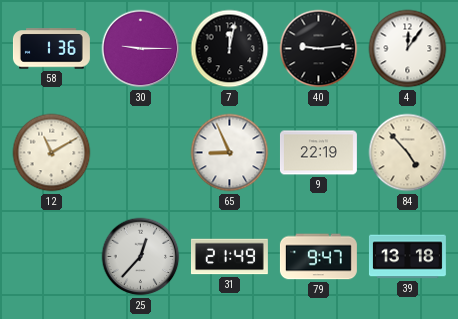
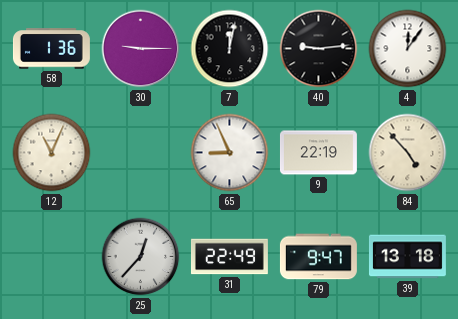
12: 11:10 -> 11:04 (52, 153)
31: 21:49 -> 22:49 (229, 257)
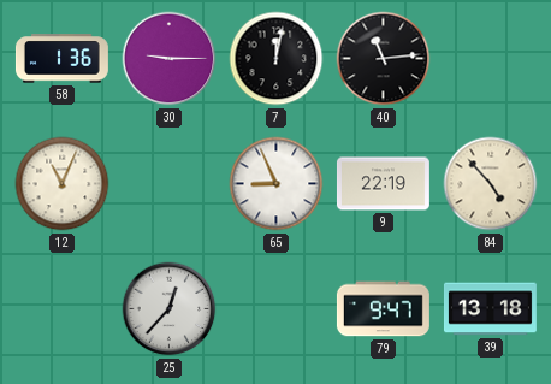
40: 9:14 -> 11:14 (384, 59)
4: 12:06 -> none (408, 49)
31: 22:49 -> none (229, 257)
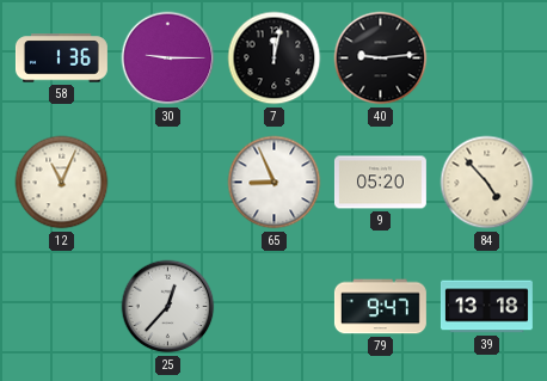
40: 11:14 -> 9:14 (381, 59)
9: 22:19 -> 05:20 (380, 183)
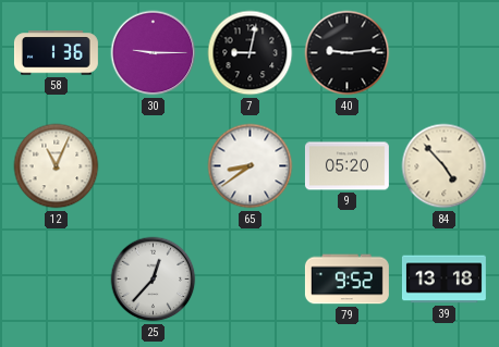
7: 12:02 -> 9:02 (251, 53)
65: 8:56 -> 8:39 (251, 166)
79: 9:47 -> 9:52 (346, 280)
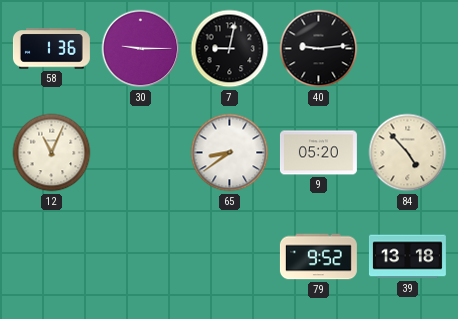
25: 12:37 -> none (154, 280)
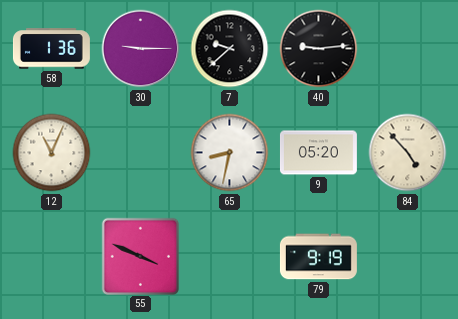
7: 9:02 -> 9:38 (230, 49)
65: 8:39 -> 8:32 (230, 153)
55: none -> 3:49 (140, 256)
79: 9:52 -> 9:19 (318, 257)
39: 13:18 -> none (407, 257)
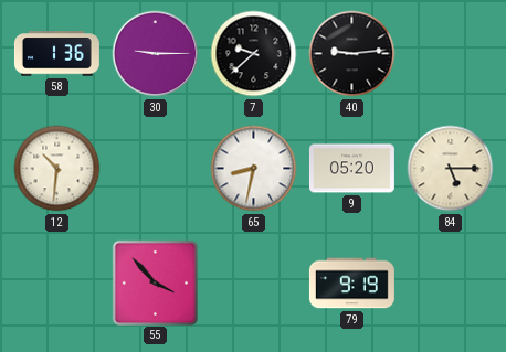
12: 11:04 -> 10:31 (57, 169)
84: 4:53 -> 5:15 (451, 169)
55: 3:49 -> 3:53 (155, 282)
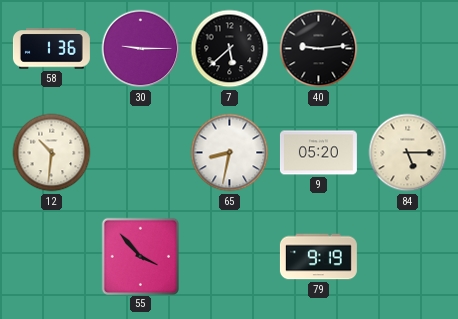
7: 9:38 -> 5:38 (230, 49)
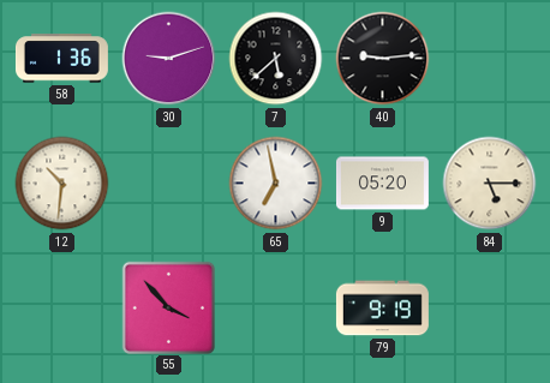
30: 9:15 -> 9:12 (169, 59)
65: 8:32 -> 6:58 (276, 184)
